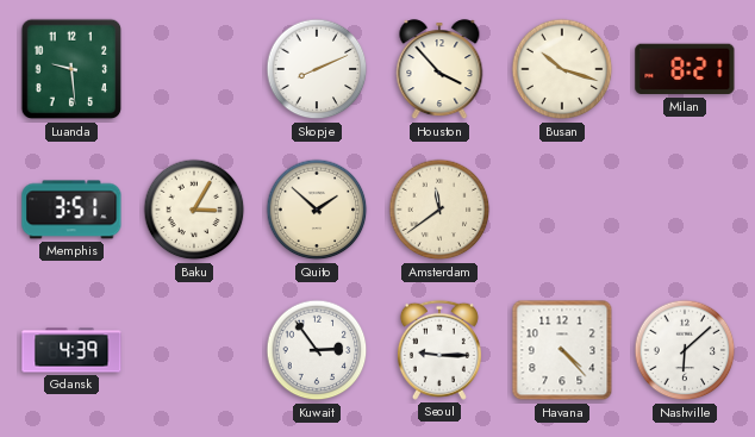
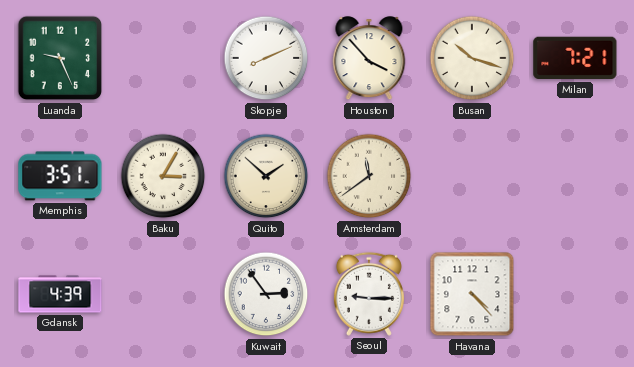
Luanda: 9:29 -> 9:26 (60, 58)
Milan: 8:21 -> 7:21 (575, 58)
Nashville: 6:08 -> none (685, 350)
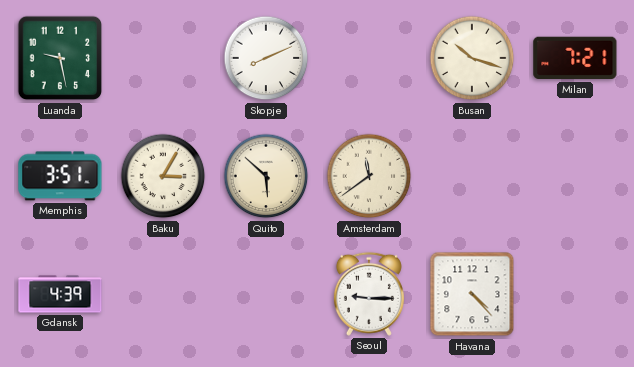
Luanda: 9:26 -> 9:28 (60, 58)
Houston: 3:53 -> none (369, 59)
Quito: 1:52 -> 5:52 (266, 176)
Kuwait: 2:54 -> none (266, 294)
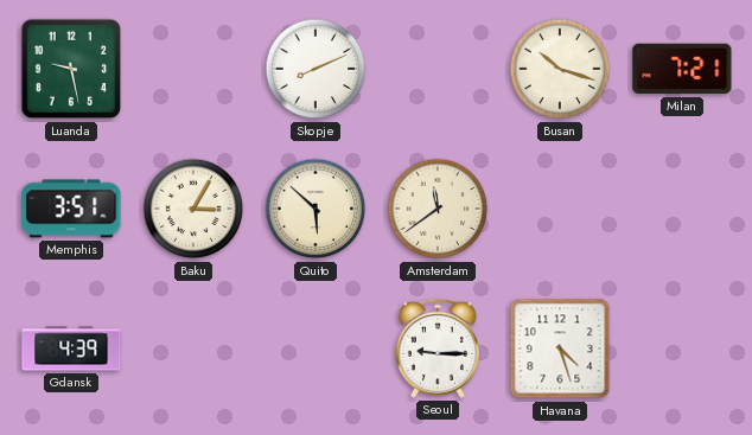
Havana: 4:23 -> 4:27 (560, 348)
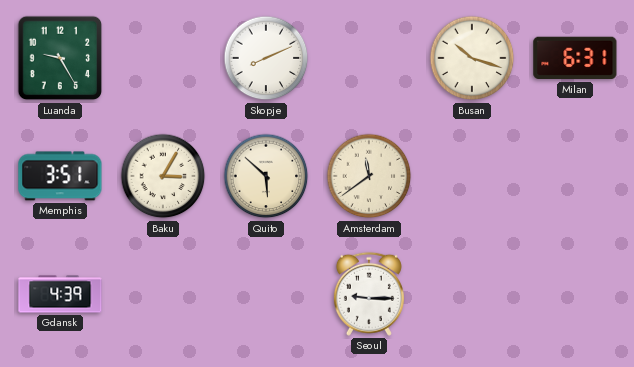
Luanda: 9:28 -> 9:25 (60, 58)
Milan: 7:21 -> 6:31 (575, 58)
Havana: 4:27 -> none (560, 348)
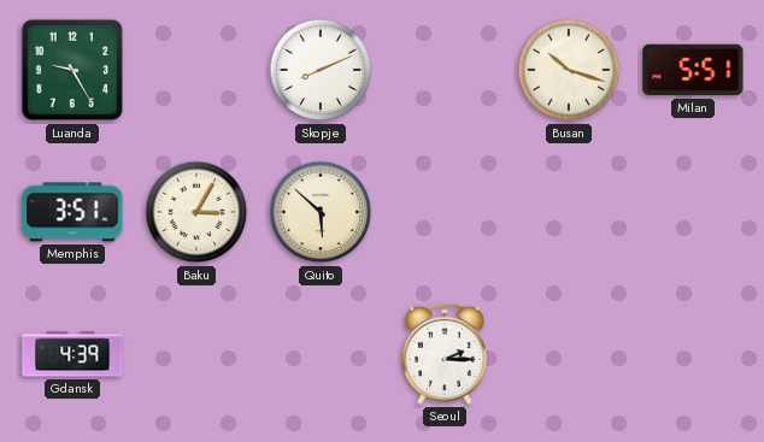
Milan: 6:31 -> 5:51 (693, 70)
Amsterdam: 11:39 -> none (369, 176)
Seoul: 9:15 -> 2:15 (445, 354)
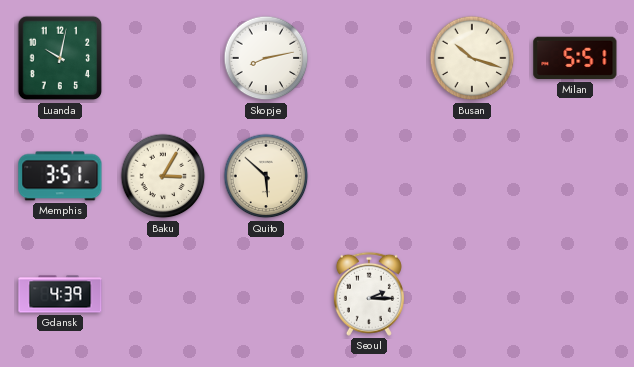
Luanda: 9:25 -> 10:02 (60, 58)
Skopje: 8:11 -> 8:13 (266, 58)
